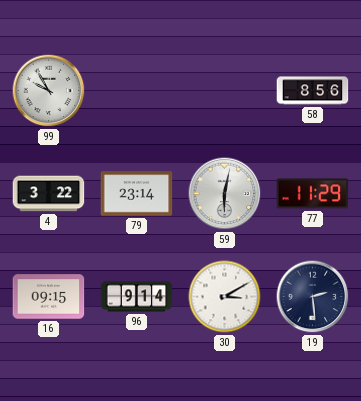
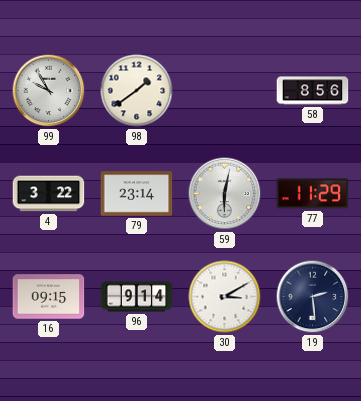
98: none -> 1:39 (137, 91)
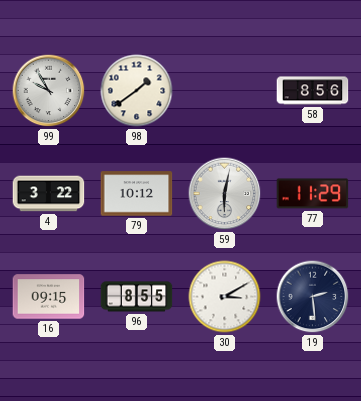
79: 23:14 -> 10:12 (137, 194)
96: 9:14 -> 8:55 (137, 297)
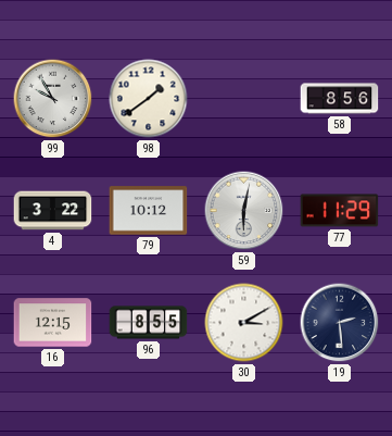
16: 09:15 -> 12:15 (53, 323)
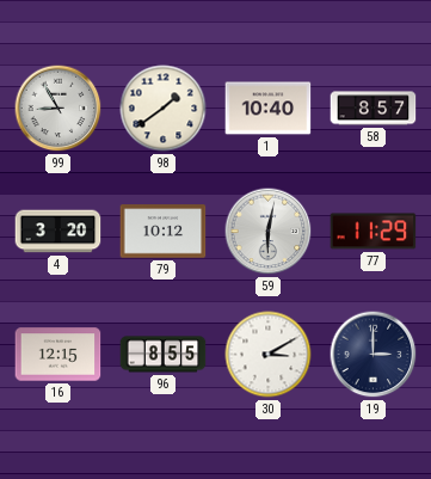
99: 9:55 -> 8:55 (59, 109)
1: none -> 10:40 (269, 109)
58: 8:56 -> 8:57 (374, 109)
4: 3:22 -> 3:20 (59, 232)
19: 2:29 -> 3:00 (374, 355)
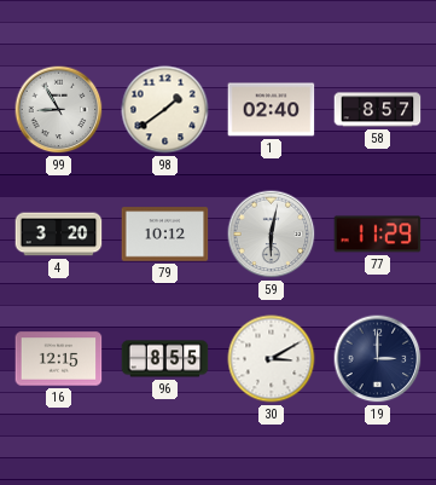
1: 10:40 -> 02:40 (272, 110)
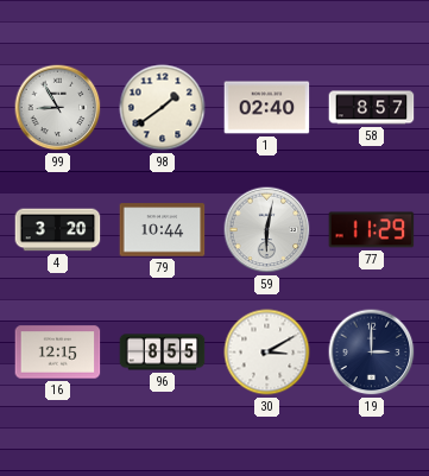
79: 10:12 -> 10:44 (163, 230)
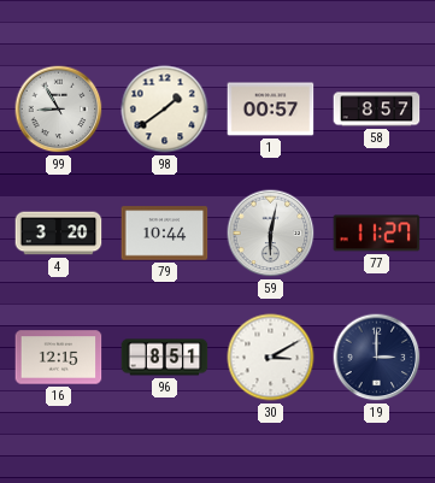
1: 02:40 -> 00:57 (271, 110)
77: 11:29 -> 11:27 (377, 234)
96: 8:55 -> 8:51 (165, 358)
